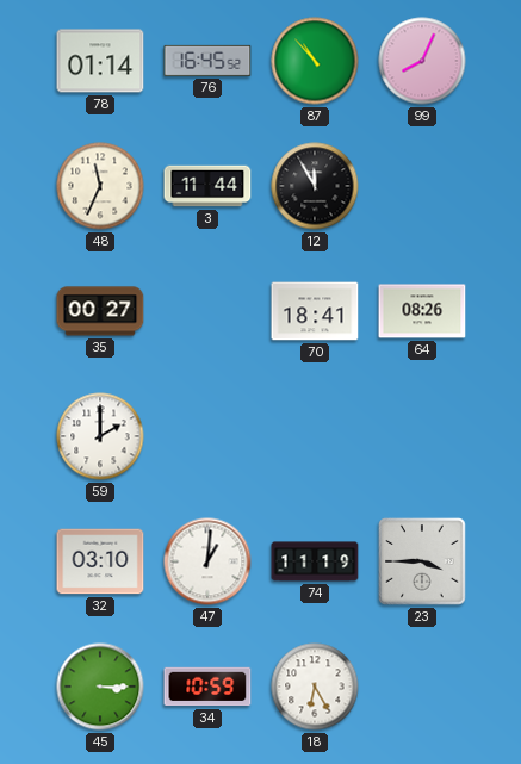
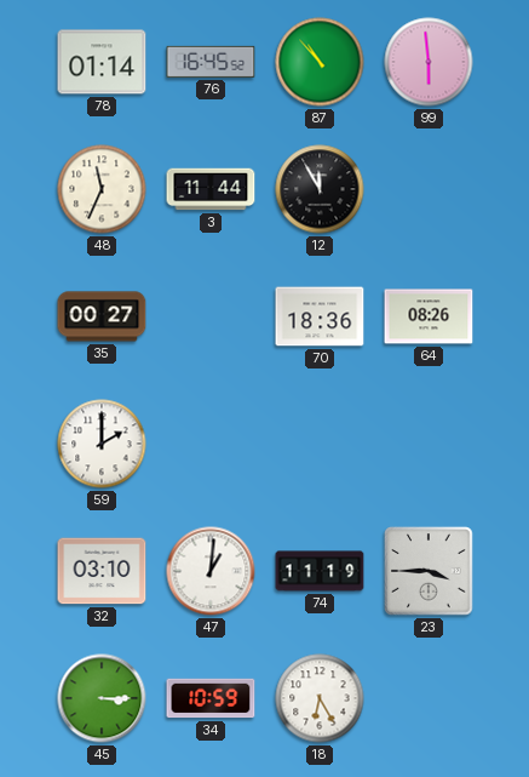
99: 8:04 -> 5:59 (429, 62)
70: 18:41 -> 18:36 (320, 316)
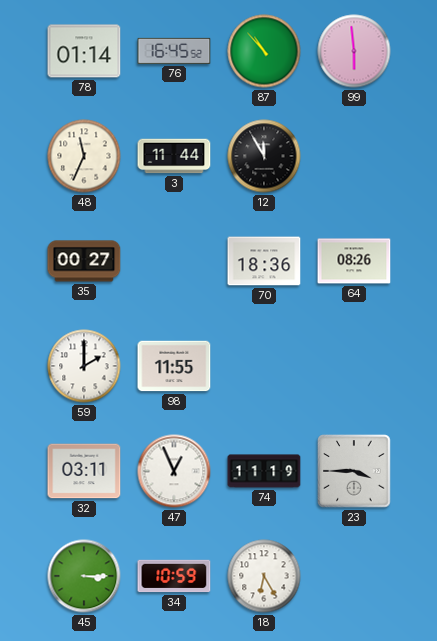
98: none -> 11:55 (174, 366)
32: 03:10 -> 03:11 (84, 471)
47: 1:01 -> 12:56 (174, 471)
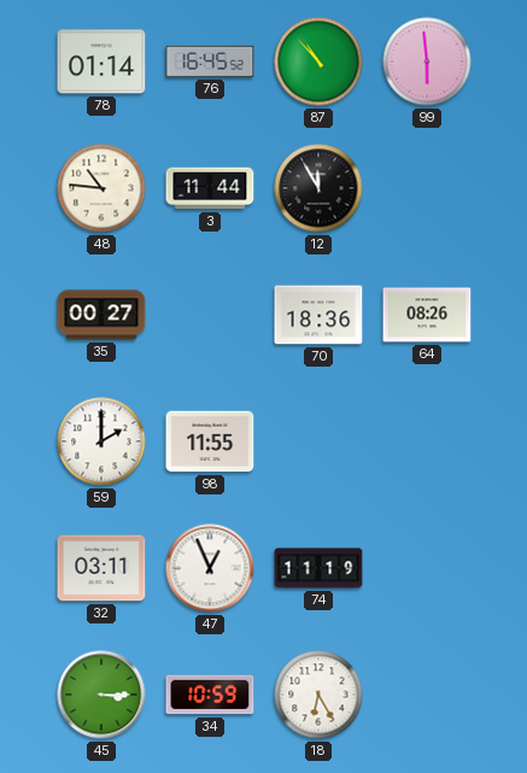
48: 11:34 -> 10:46 (101, 188)
23: 3:45 -> none (354, 471)
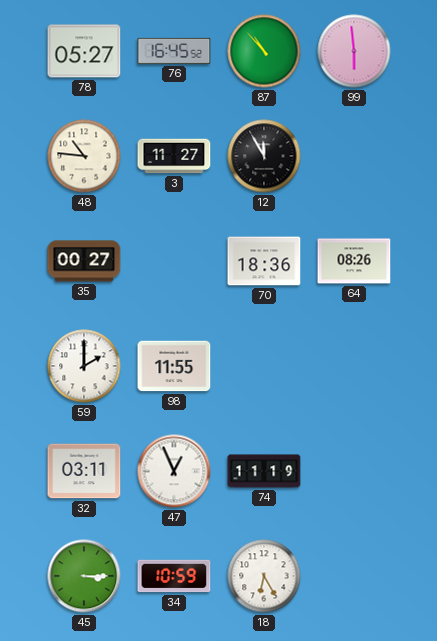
78: 01:14 -> 05:27 (84, 51)
3: 11:44 -> 11:27 (174, 156)
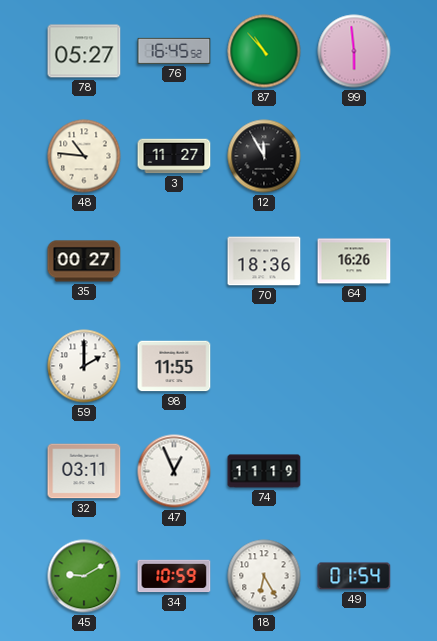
64: 08:26 -> 16:26 (354, 261)
45: 3:15 -> 9:10 (84, 576)
49: none -> 01:54 (354, 576)
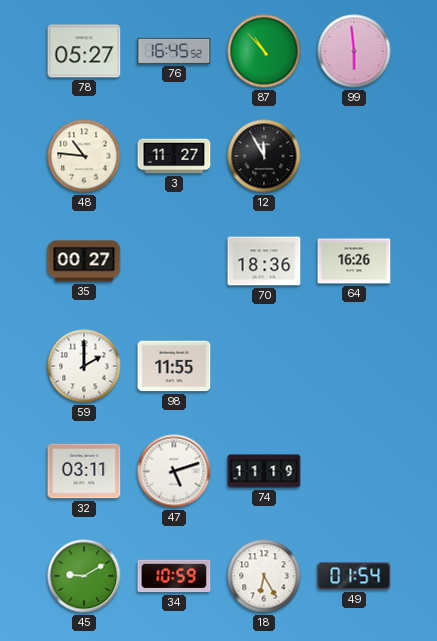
47: 12:56 -> 5:12 (174, 471)
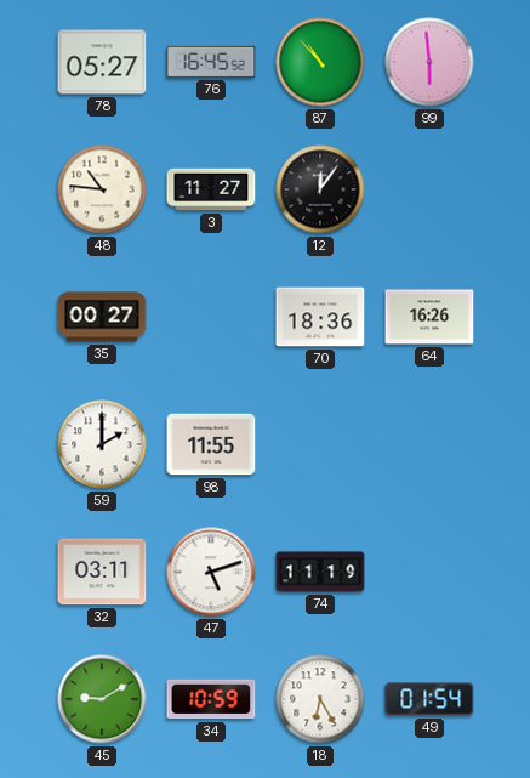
12: 11:55 -> 12:06 (320, 189)
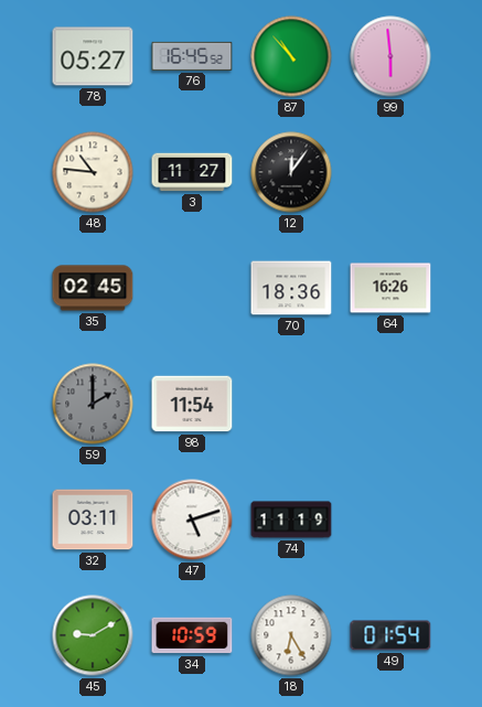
35: 00:27 -> 02:45 (93, 288)
59 dial: white -> grey (93, 404)
98: 11:55 -> 11:54 (192, 404)
